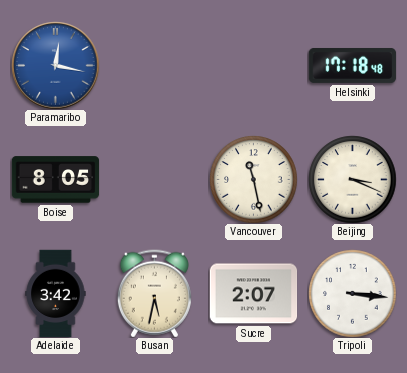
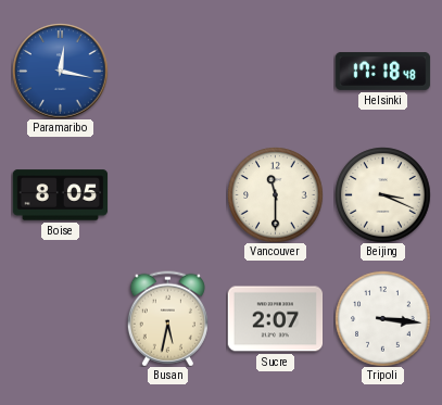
Vancouver: 11:28 -> 11:30 (275, 194)
Adelaide: 3:42 -> none (56, 293)
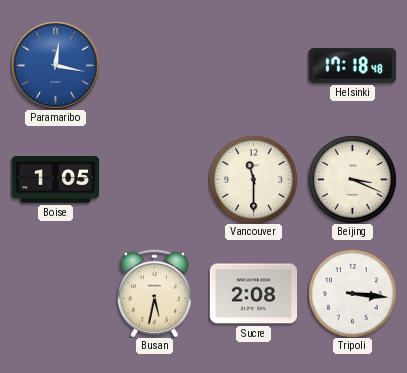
Boise: 8:05 -> 1:05 (55, 180)
Sucre: 2:07 -> 2:08 (253, 294)
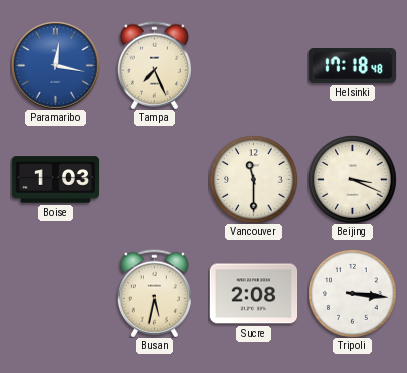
Tampa: none -> 7:26 (154, 65)
Boise: 1:05 -> 1:03 (55, 180)
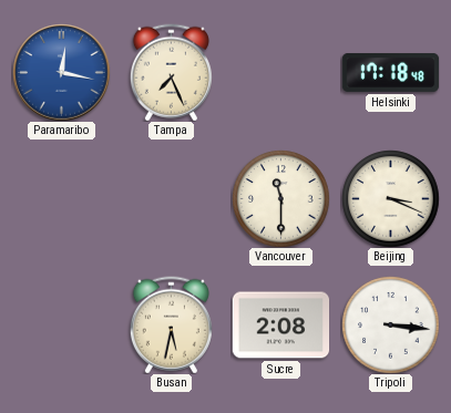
Boise: 1:03 -> none (55, 180)
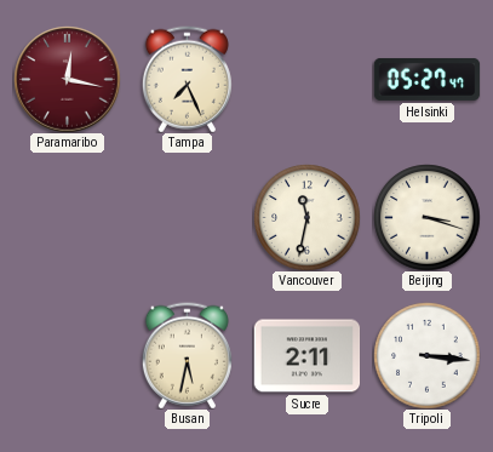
Paramaribo dial: blue -> burgundy (67, 79)
Helsinki: 17:18 -> 05:27 (426, 79)
Vancouver: 11:30 -> 11:32 (306, 217)
Beijing: 3:19 -> 3:18 (426, 217)
Sucre: 2:08 -> 2:11 (306, 356)
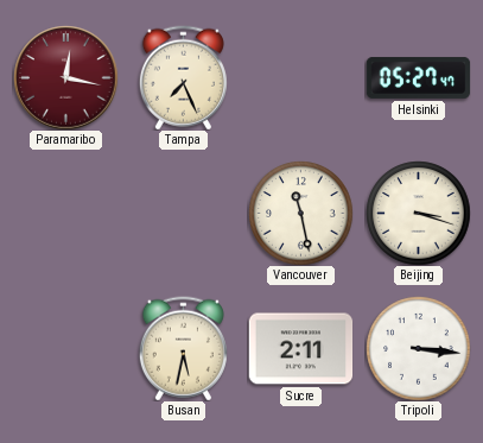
Vancouver: 11:32 -> 11:28 (300, 213)
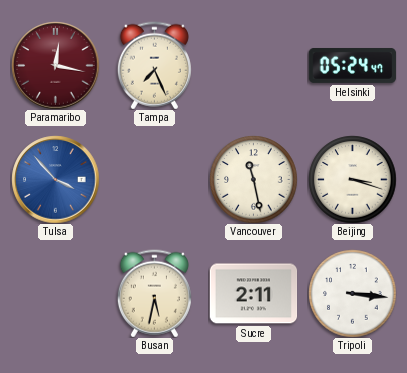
Helsinki: 05:27 -> 05:24 (352, 65)
Tulsa: none -> 3:53 (55, 179)
